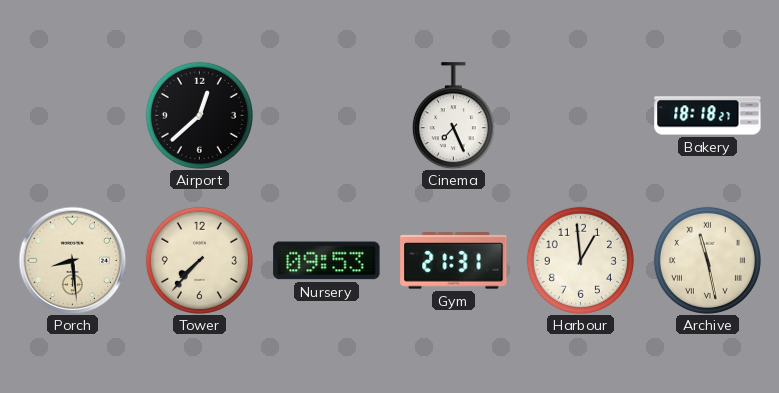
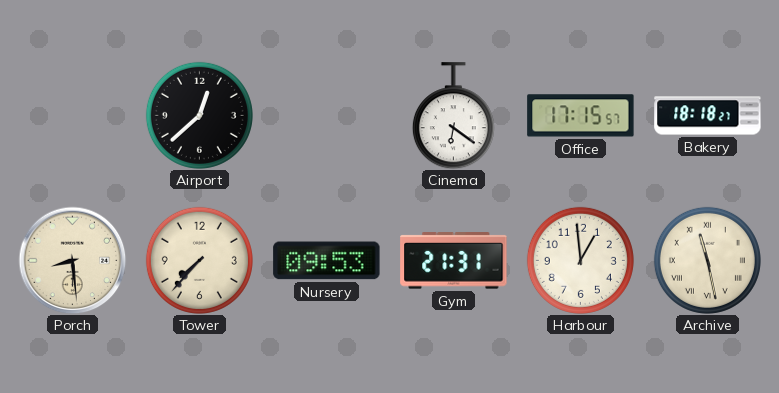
Cinema: 7:26 -> 6:21 (453, 116)
Office: none -> 17:15 (581, 116)
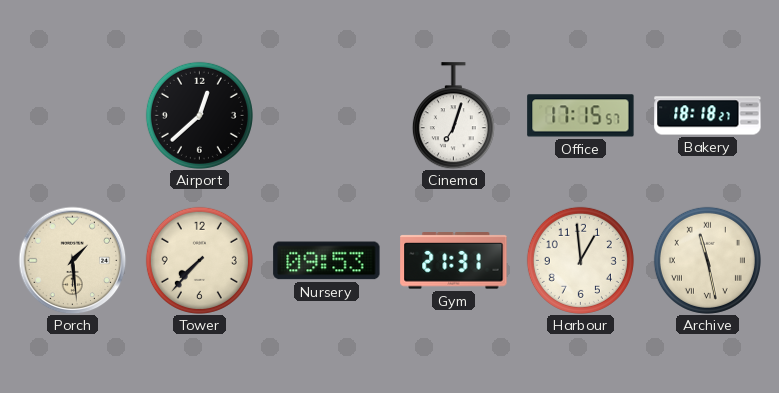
Cinema: 6:21 -> 7:03 (453, 116)
Porch: 8:29 -> 1:29 (72, 260)
